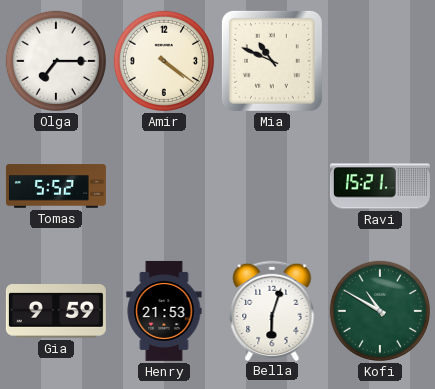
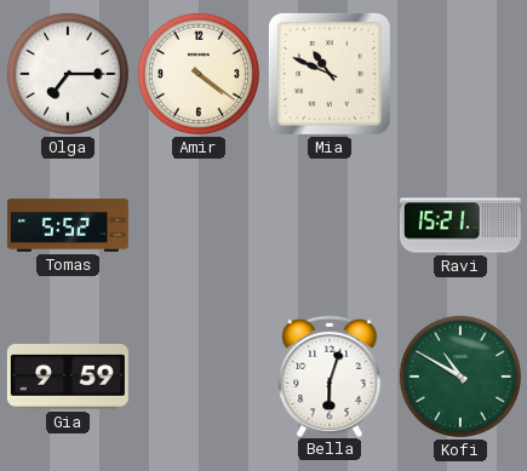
Henry: 21:53 -> none (164, 311)
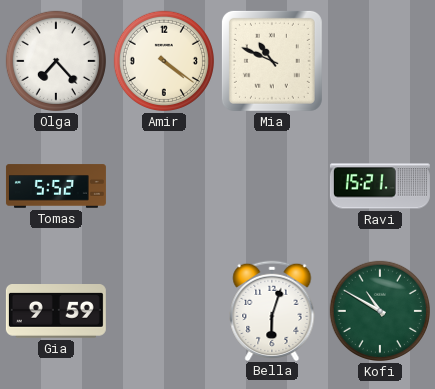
Olga: 7:15 -> 7:23 (56, 61)
